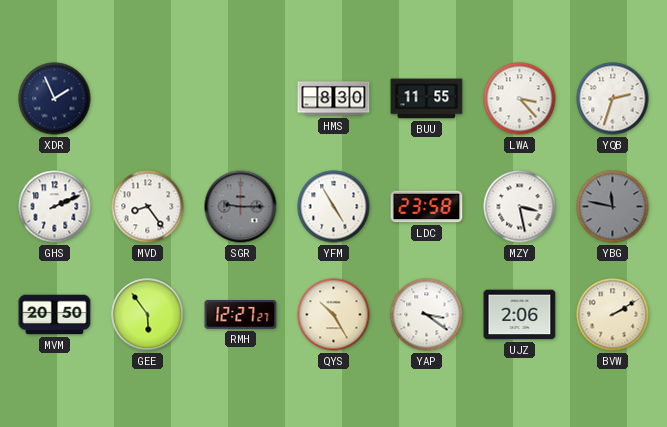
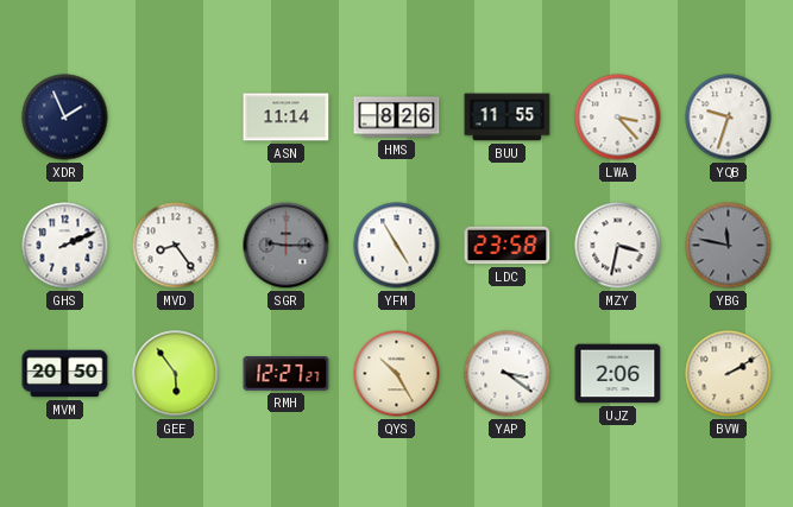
ASN: none -> 11:14 (287, 118)
HMS: 8:30 -> 8:26 (397, 118)
YQB: 2:33 -> 9:33 (729, 118)
MZY: 3:28 -> 3:32 (618, 246)
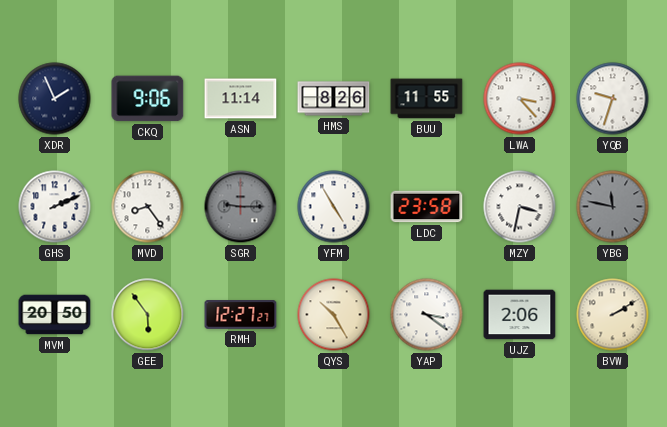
CKQ: none -> 9:06 (148, 99)
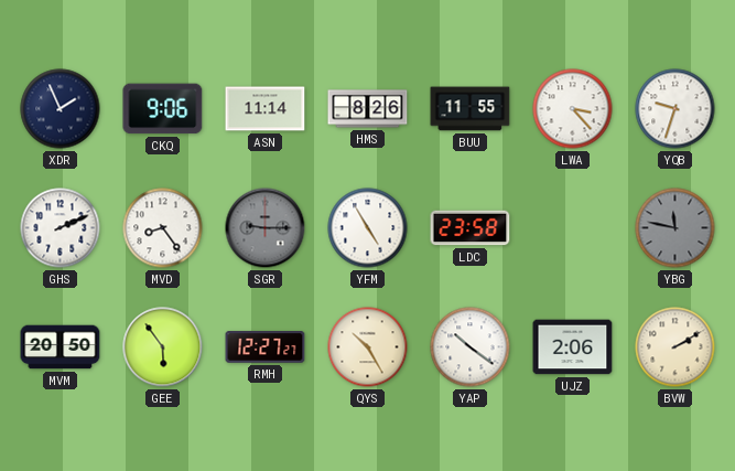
MZY: 3:32 -> none (520, 207)
YAP: 3:21 -> 10:21 (471, 347)
